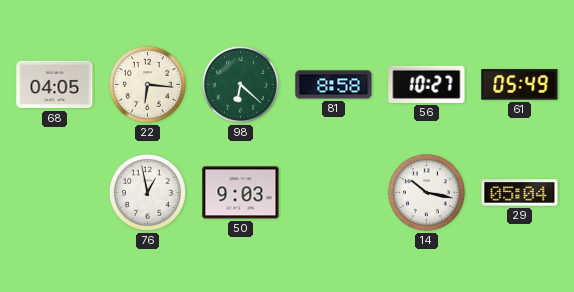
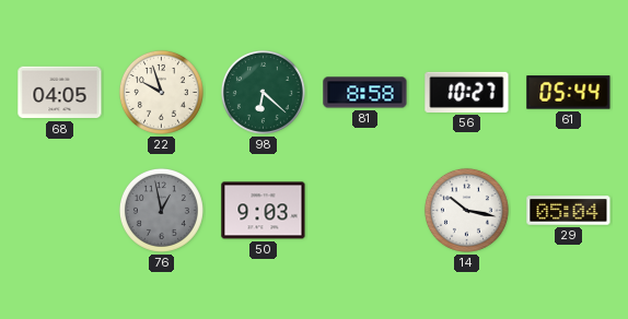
22: 6:16 -> 9:57 (161, 92)
61: 05:49 -> 05:44 (569, 93)
76 dial: white -> grey (161, 210)
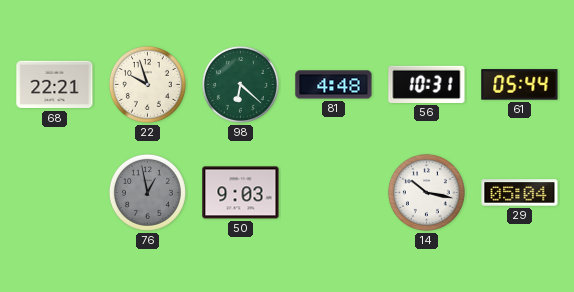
68: 04:05 -> 22:21 (55, 85)
81: 8:58 -> 4:48 (334, 85)
56: 10:27 -> 10:31 (427, 84)
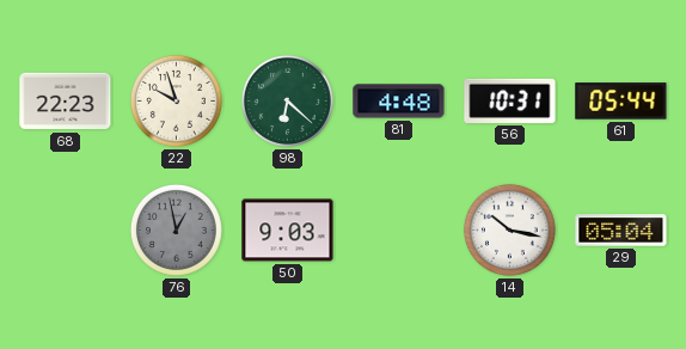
68: 22:21 -> 22:23 (66, 102)
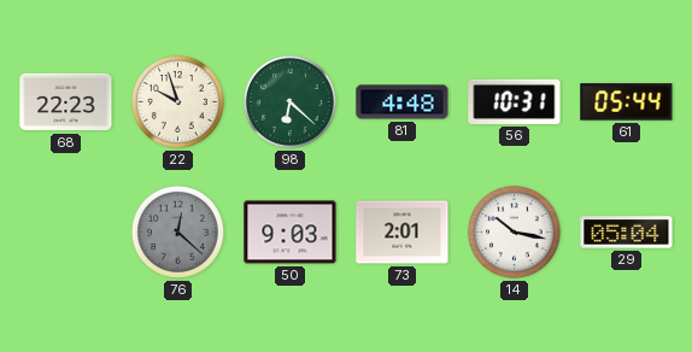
76: 12:58 -> 12:22 (177, 231)
73: none -> 2:01 (403, 233)
